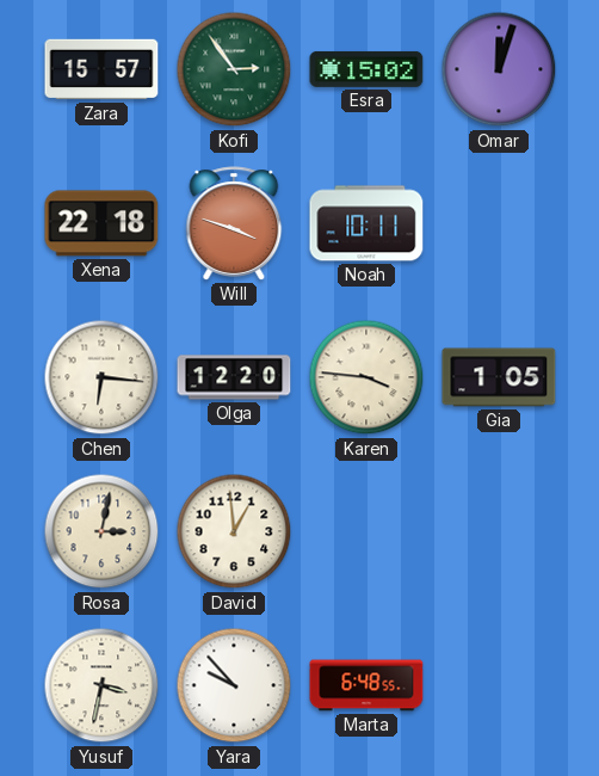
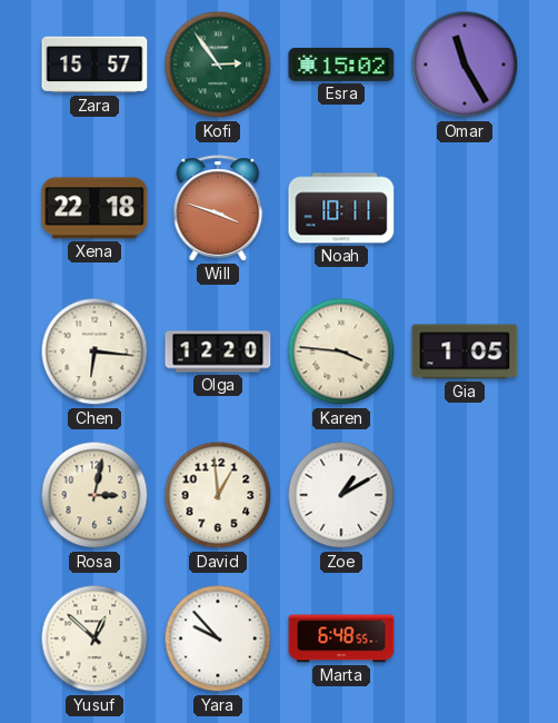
Omar: 12:03 -> 11:25 (465, 65)
Zoe: none -> 1:10 (341, 495)
Yusuf: 3:32 -> 12:52 (94, 638)
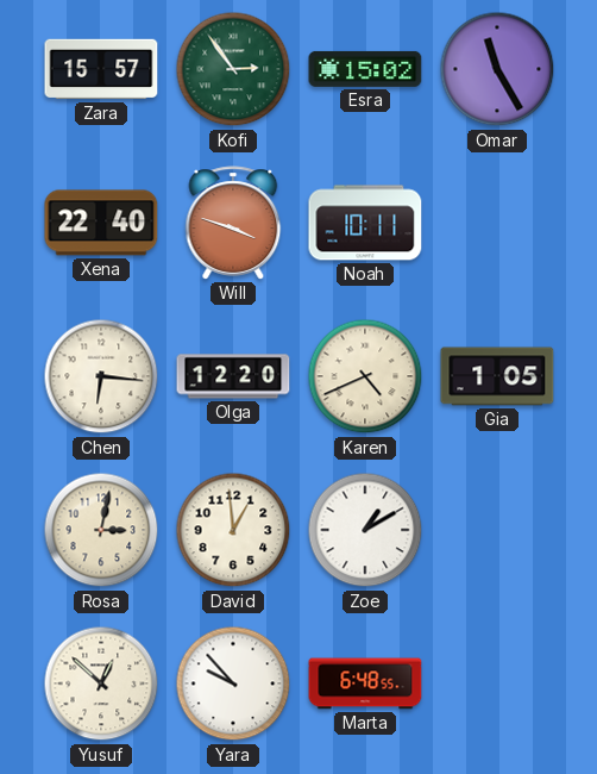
Xena: 22:18 -> 22:40 (101, 223)
Karen: 3:46 -> 4:41 (365, 376)
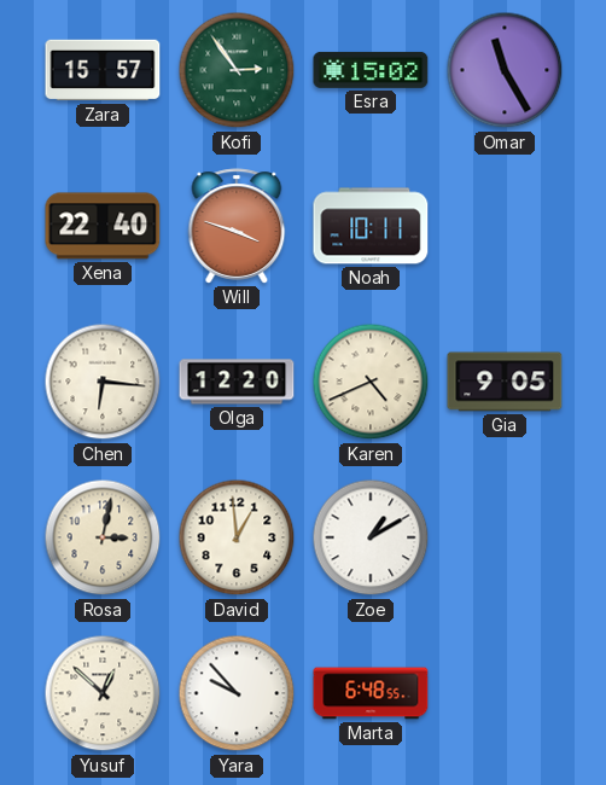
Gia: 1:05 -> 9:05 (505, 382)
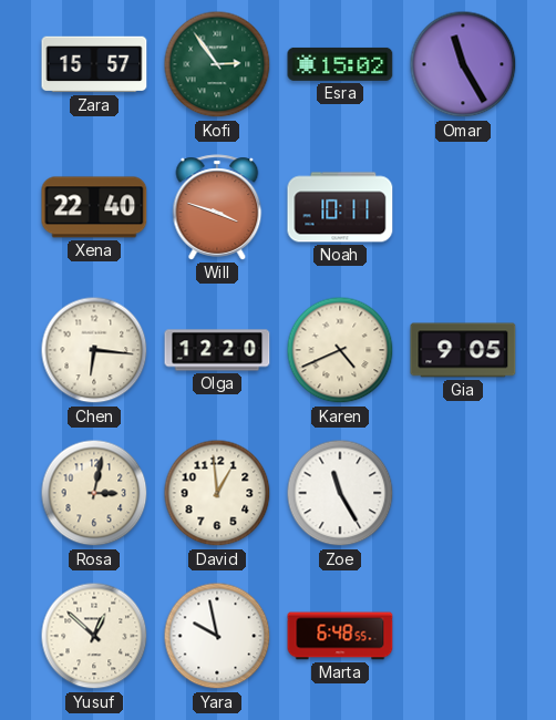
Zoe: 1:10 -> 11:25 (340, 493)
Yara: 9:53 -> 9:58 (217, 636)
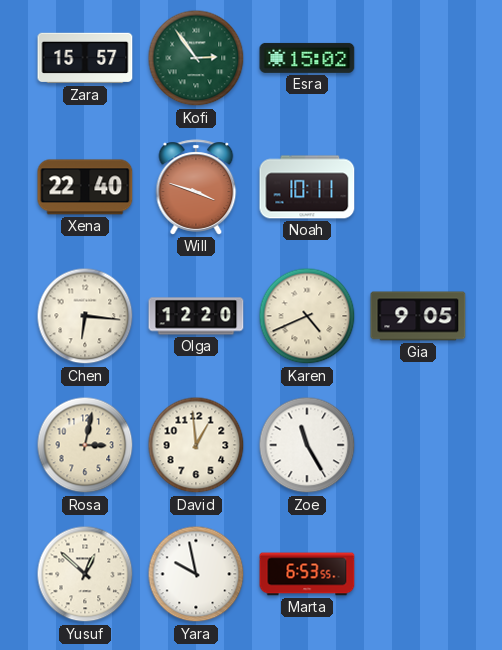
Omar: 11:25 -> none (463, 64)
Marta: 6:48 -> 6:53 (307, 574)
